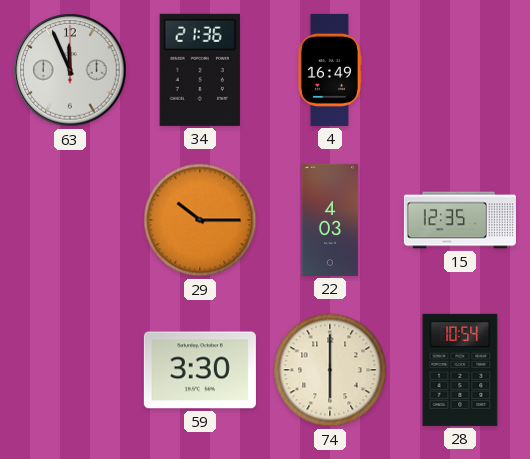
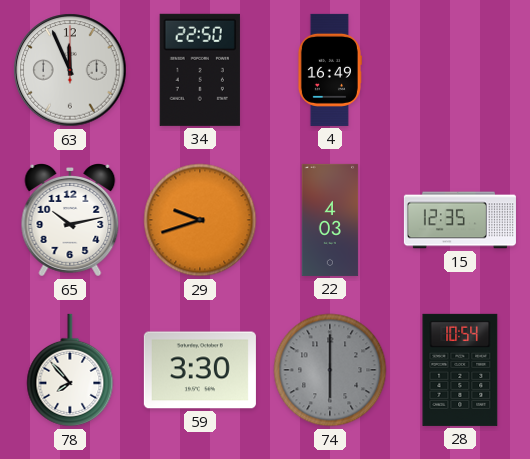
34: 21:36 -> 22:50 (200, 70)
65: none -> 10:13 (70, 221)
29: 10:15 -> 9:42 (200, 220)
78: none -> 7:53 (70, 370)
74 dial: cream -> grey (330, 370)
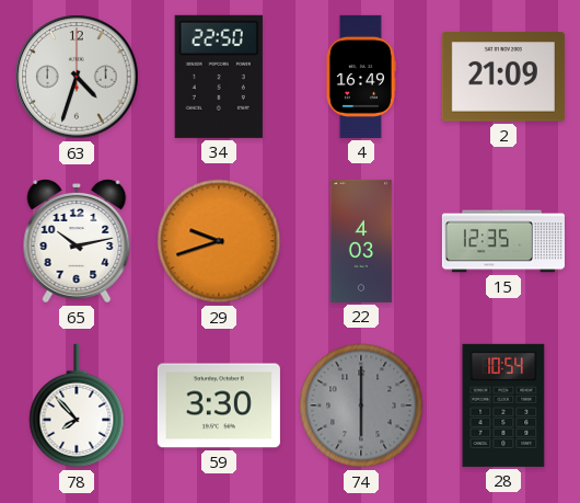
63: 11:56 -> 4:33 (77, 77)
2: none -> 21:09 (503, 77)
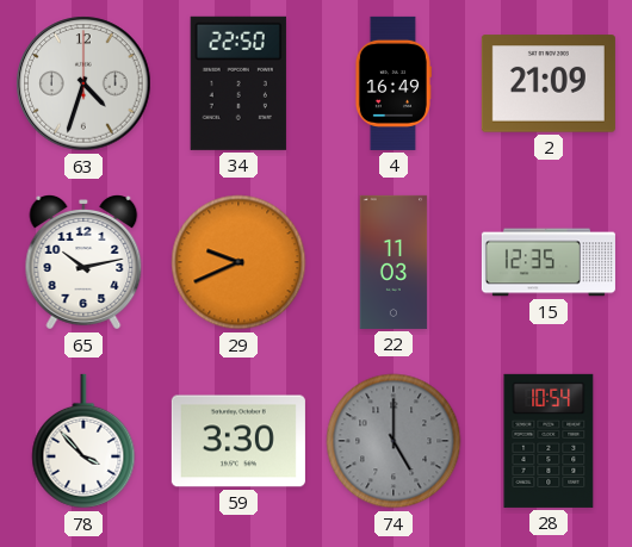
29: 9:42 -> 9:41 (238, 262)
22: 4:03 -> 11:03 (394, 262)
78: 7:53 -> 3:53 (83, 441)
74: 6:00 -> 5:00 (394, 441)
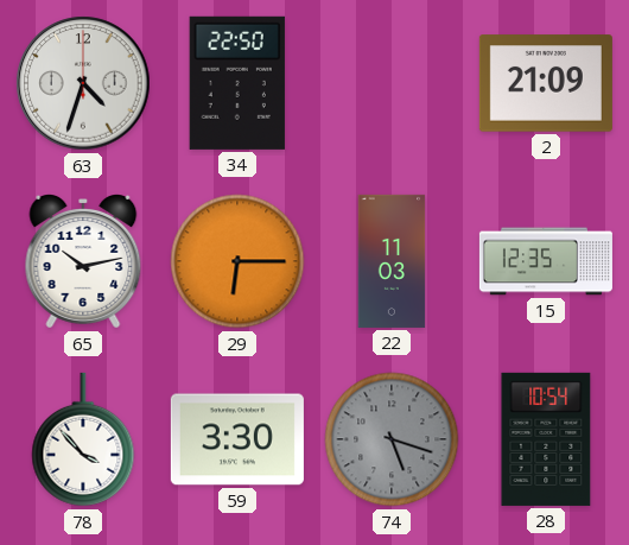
4: 16:49 -> none (392, 83)
29: 9:41 -> 6:15 (237, 261)
74: 5:00 -> 5:18 (392, 439)
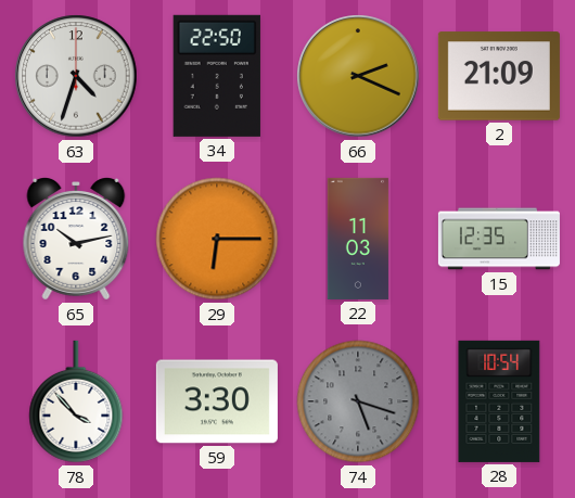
66: none -> 2:19 (358, 76)
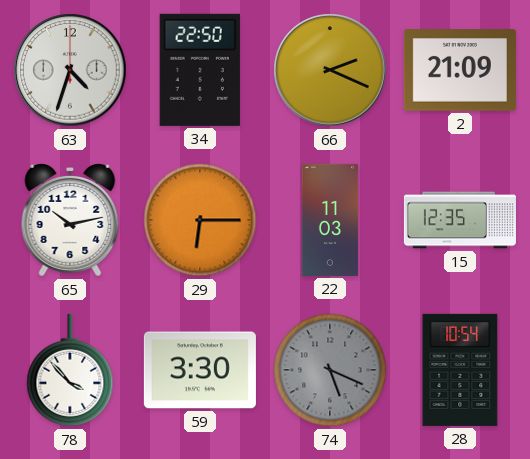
74: 5:18 -> 5:19 (330, 370)
